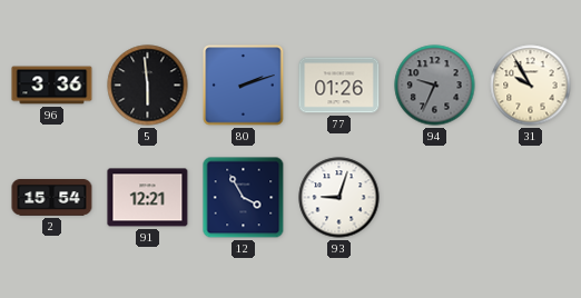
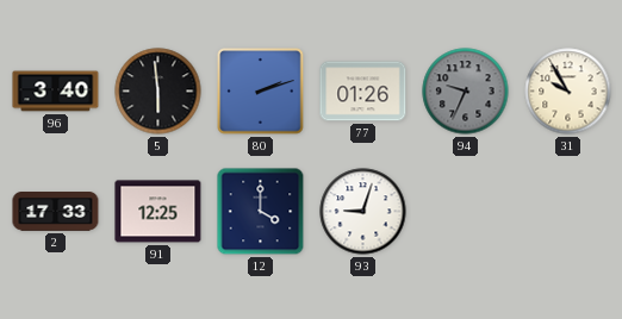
96: 3:36 -> 3:40 (56, 92)
2: 15:54 -> 17:33 (56, 212)
91: 12:21 -> 12:25 (158, 212)
12: 3:55 -> 4:00 (261, 212)
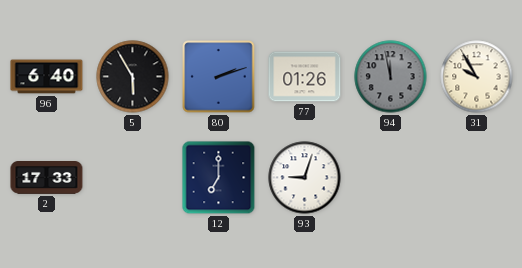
96: 3:40 -> 6:40 (47, 77)
5: 5:59 -> 5:55 (133, 77)
94: 9:34 -> 11:58 (391, 77)
91: 12:25 -> none (158, 212)
12: 4:00 -> 7:00 (219, 178)
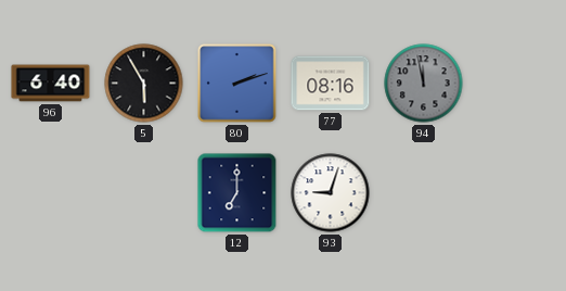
77: 01:26 -> 08:16 (331, 84)
31: 9:55 -> none (477, 77)
2: 17:33 -> none (47, 178)
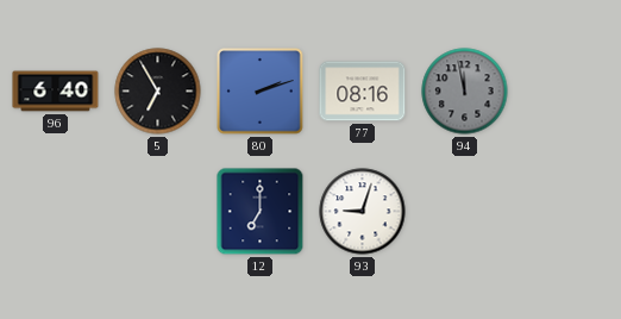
5: 5:55 -> 6:55 (158, 92)
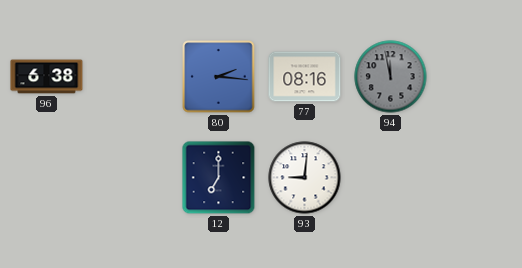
96: 6:40 -> 6:38 (47, 77)
5: 6:55 -> none (158, 92)
80: 2:12 -> 2:16 (219, 77)
93: 9:03 -> 9:01 (305, 178)
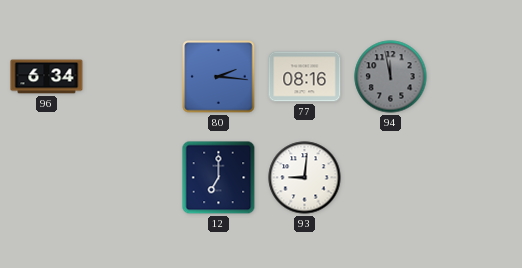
96: 6:38 -> 6:34 (47, 77)
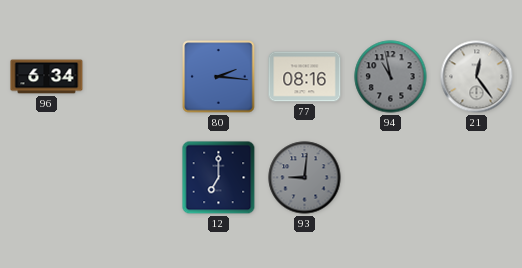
94: 11:58 -> 10:58 (391, 77)
21: none -> 12:24 (477, 77)
93 dial: white -> grey (305, 178)
